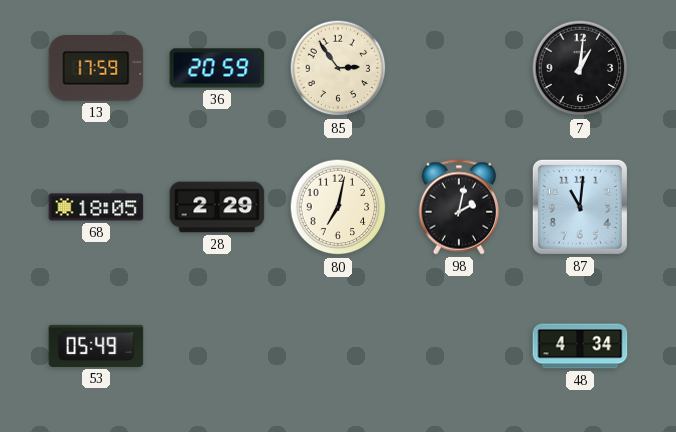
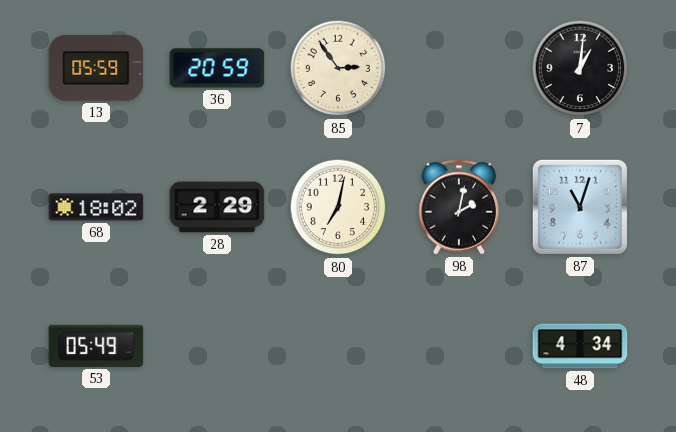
13: 17:59 -> 05:59 (96, 69)
68: 18:05 -> 18:02 (96, 207)
87: 11:01 -> 11:03 (580, 207)
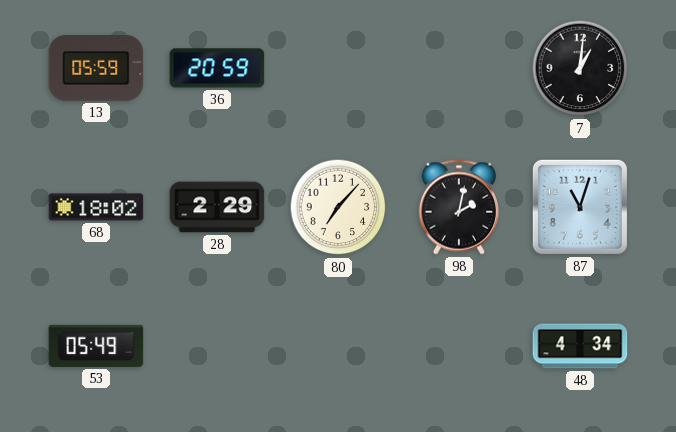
85: 2:54 -> none (338, 68)
80: 7:02 -> 7:07 (338, 207)
